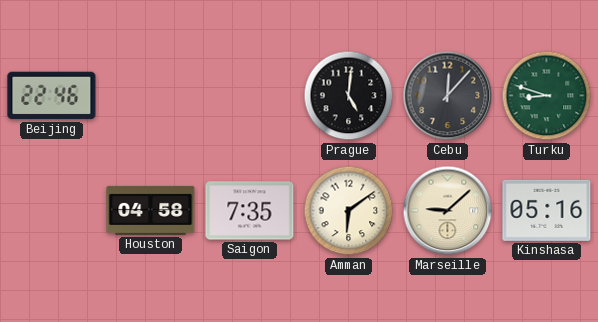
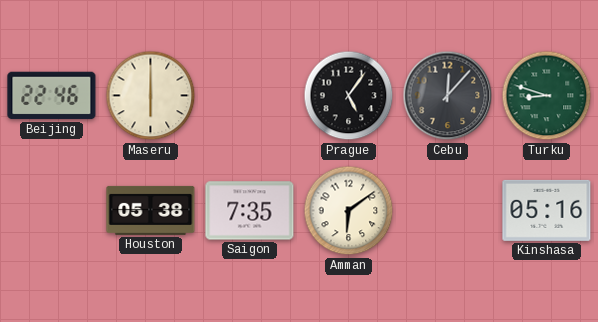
Maseru: none -> 6:00 (151, 96)
Prague: 5:01 -> 5:06 (349, 96)
Houston: 04:58 -> 05:38 (151, 210)
Marseille: 9:08 -> none (448, 211)
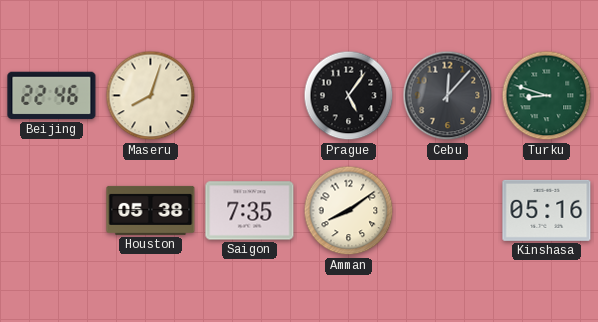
Maseru: 6:00 -> 8:03 (151, 96)
Amman: 6:09 -> 8:09 (349, 211)
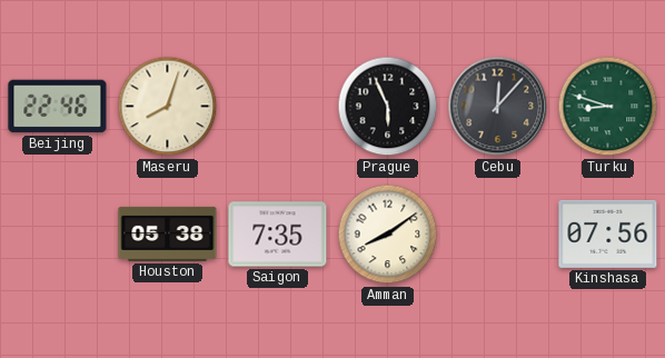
Prague: 5:06 -> 5:56 (388, 107)
Kinshasa: 05:16 -> 07:56 (608, 233)
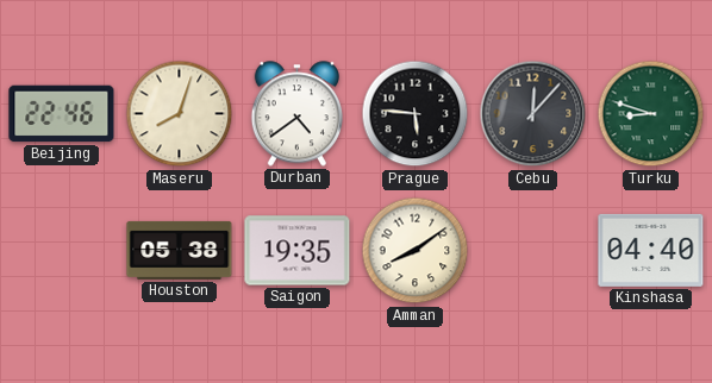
Durban: none -> 4:39 (296, 114)
Prague: 5:56 -> 5:46 (416, 114)
Saigon: 7:35 -> 19:35 (298, 251)
Kinshasa: 07:56 -> 04:40 (651, 250)
